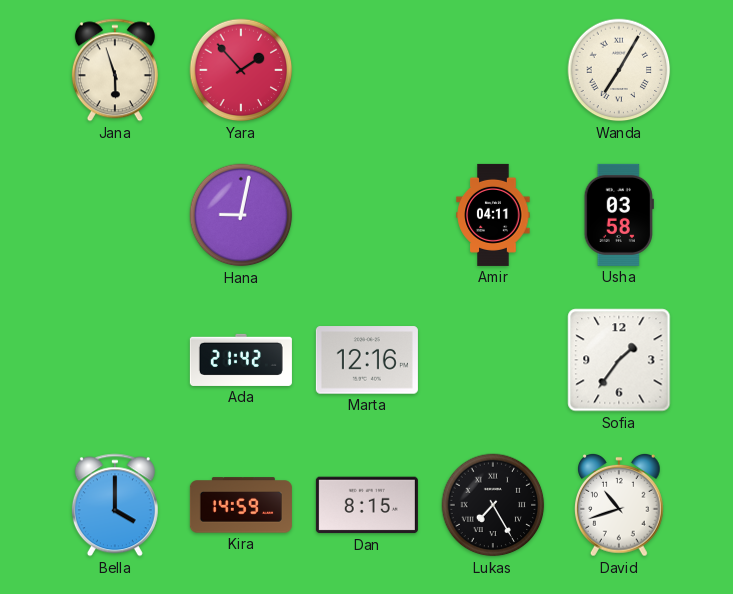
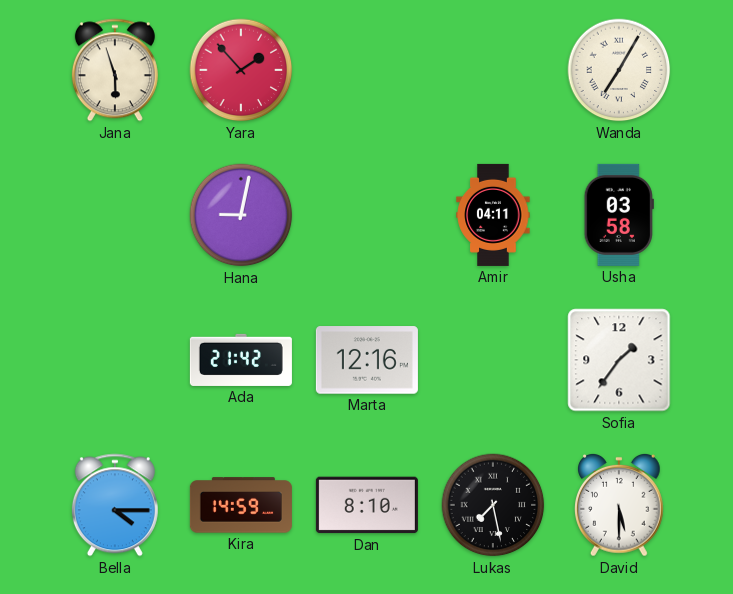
Bella: 4:00 -> 4:15 (115, 505)
Dan: 8:15 -> 8:10 (367, 505)
Lukas: 7:25 -> 7:28 (493, 505)
David: 10:42 -> 5:30 (620, 505)
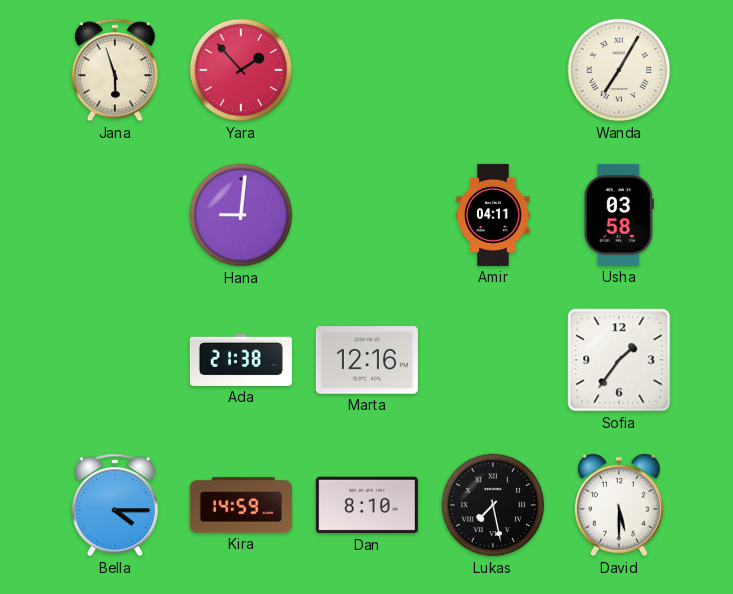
Hana: 9:02 -> 9:01 (241, 215)
Ada: 21:42 -> 21:38 (241, 360)
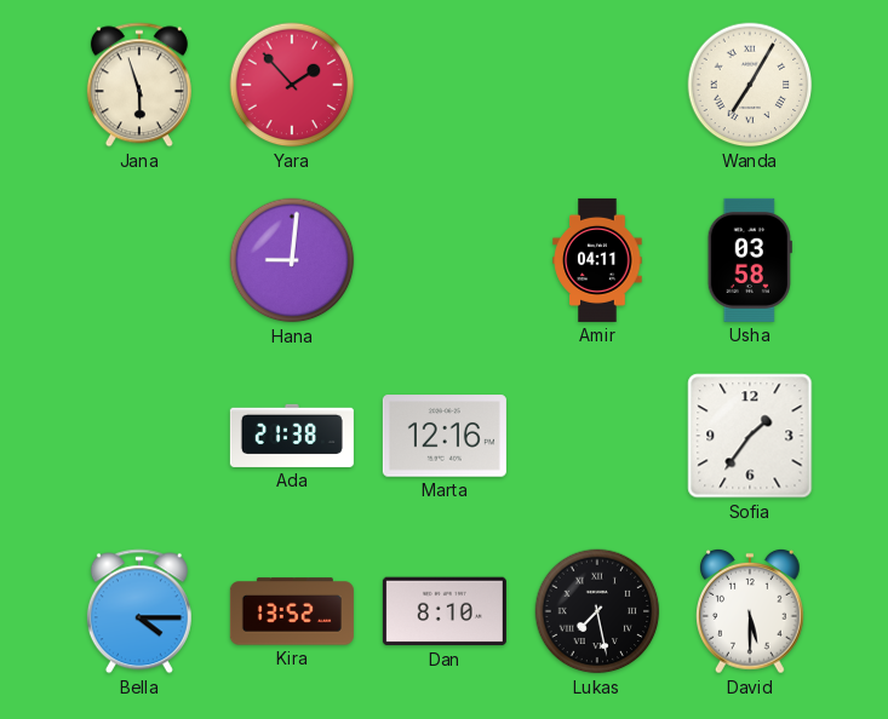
Kira: 14:59 -> 13:52 (292, 611)
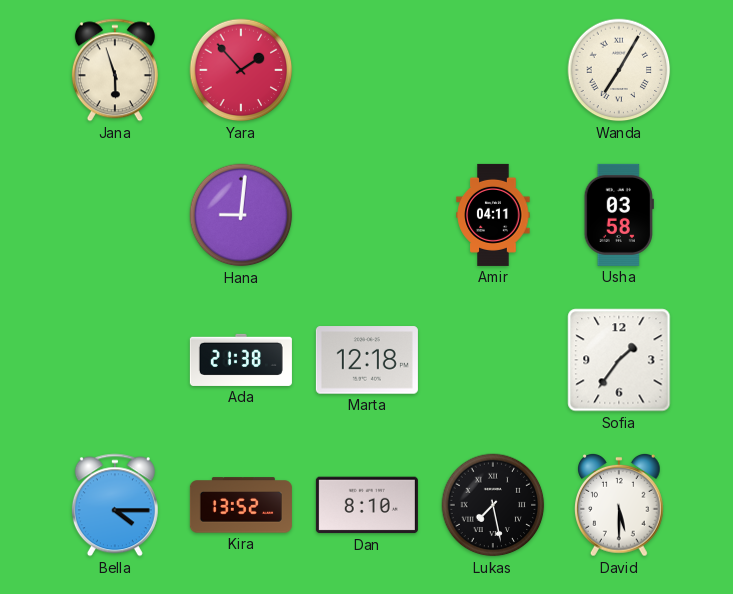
Marta: 12:16 -> 12:18 (367, 360)
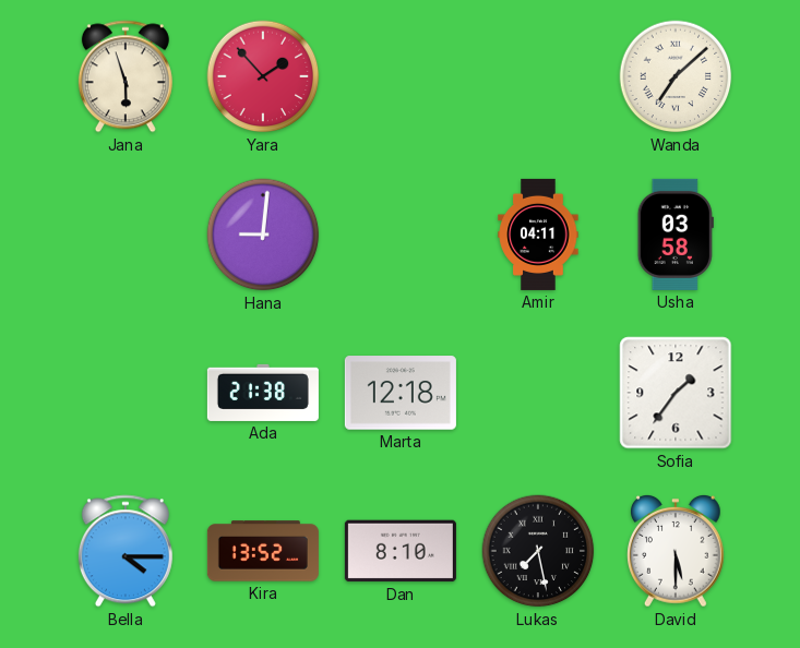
Wanda: 7:05 -> 7:08 (676, 76)
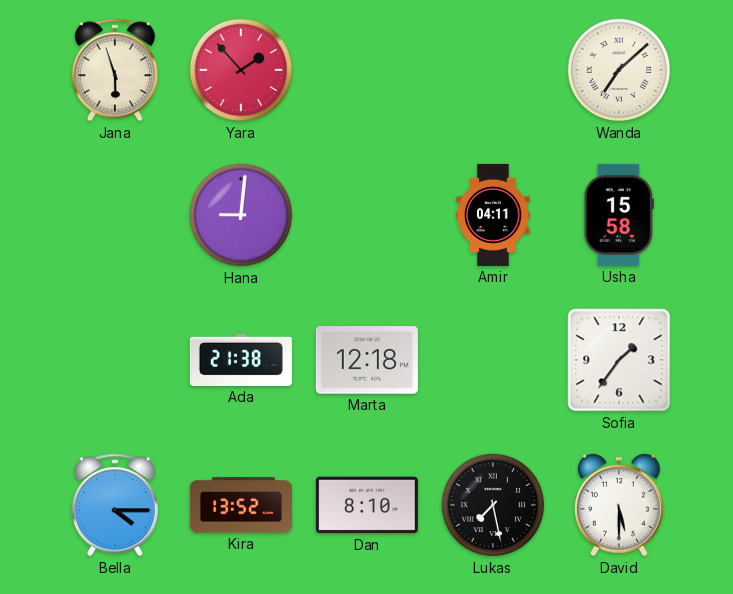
Usha: 03:58 -> 15:58 (619, 215)
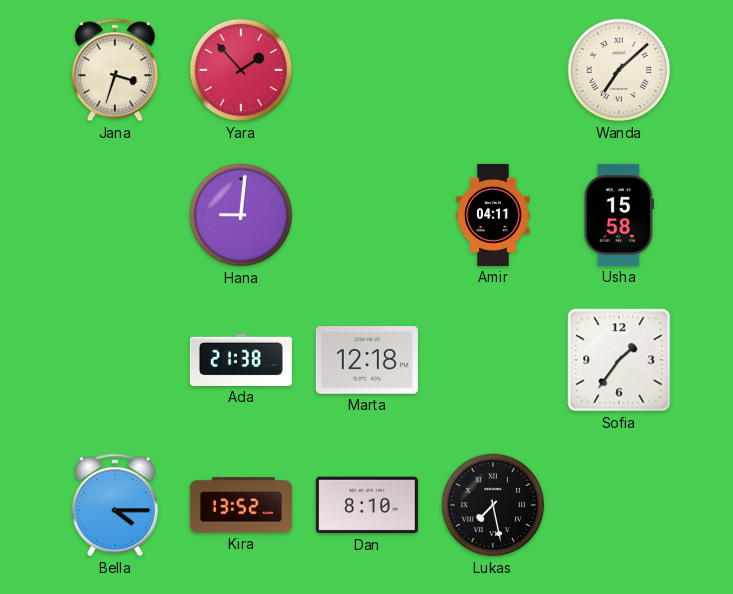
Jana: 5:57 -> 3:33 (115, 70)
David: 5:30 -> none (620, 505)
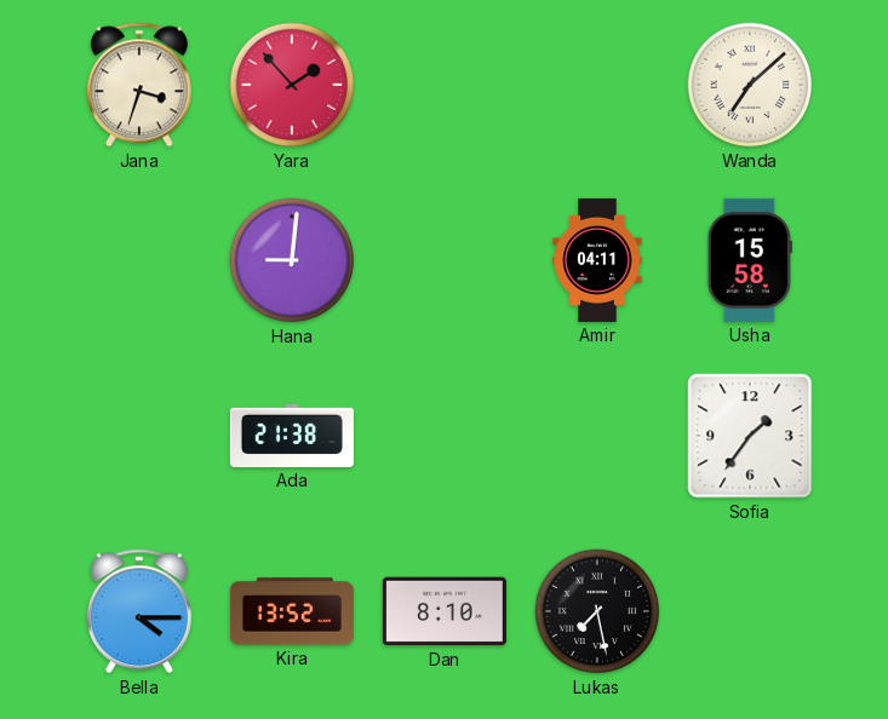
Marta: 12:18 -> none (367, 360)
